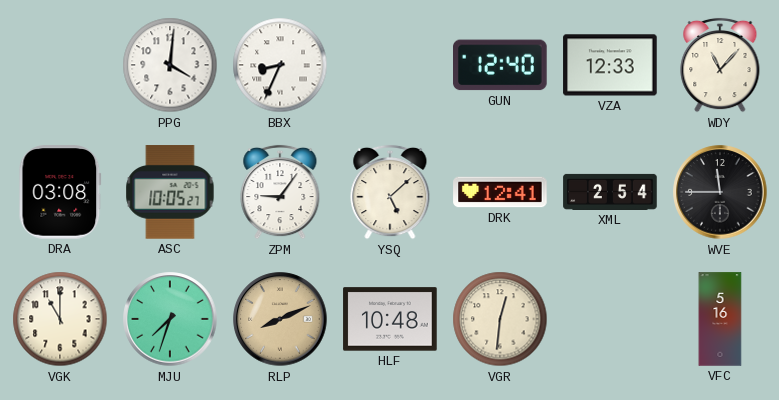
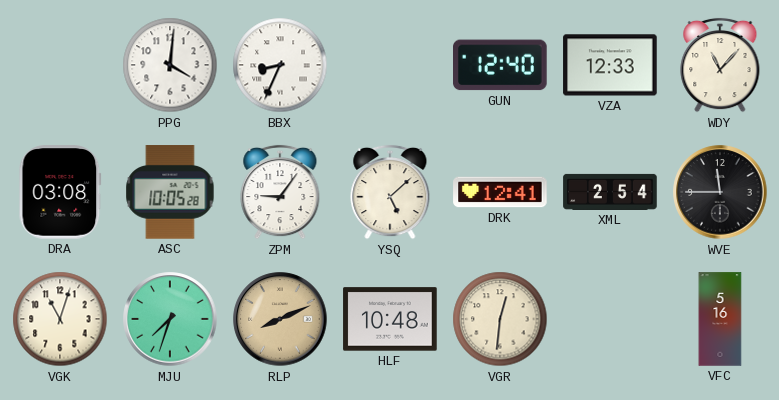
ASC: 10:05:27 -> 10:05:28 (170, 192)
VGK: 11:00 -> 11:03 (60, 319)
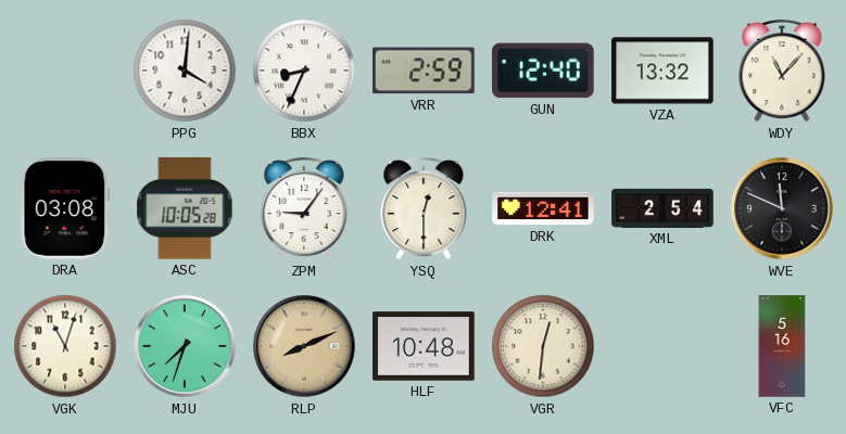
VRR: none -> 2:59 (424, 71)
VZA: 12:33 -> 13:32 (662, 71)
YSQ: 5:08 -> 12:30 (424, 208)
WVE: 11:45 -> 11:49 (782, 208)
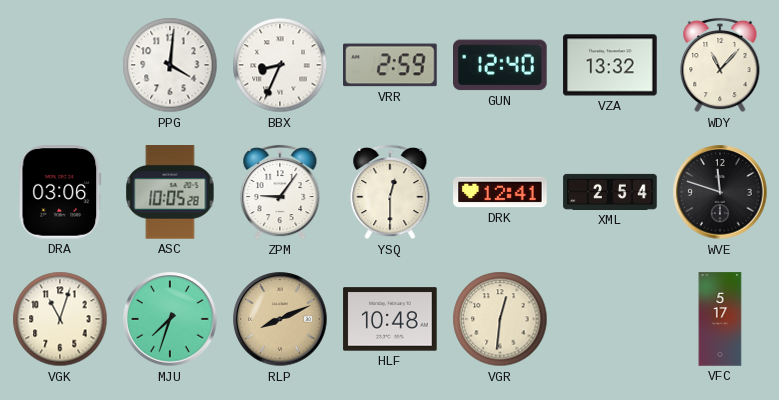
DRA: 03:08 -> 03:06 (60, 192)
WVE: 11:49 -> 11:48 (720, 192)
VFC: 5:16 -> 5:17 (720, 319)
